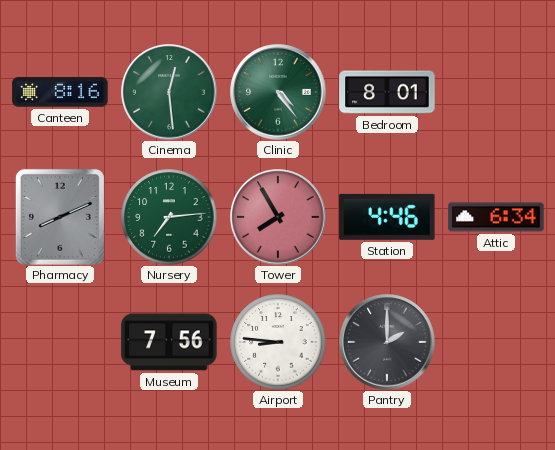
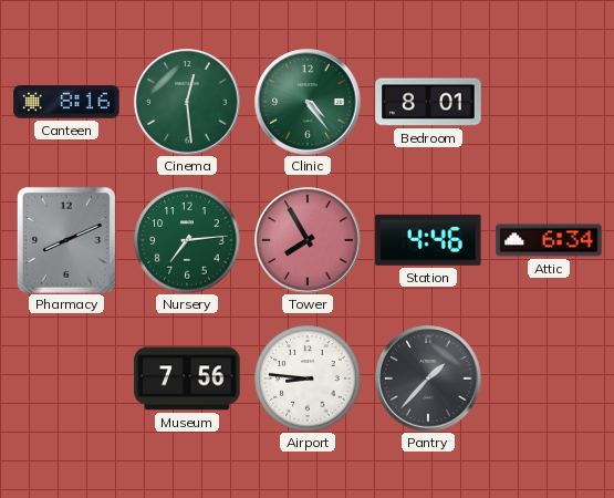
Pantry: 2:00 -> 1:37 (428, 378)
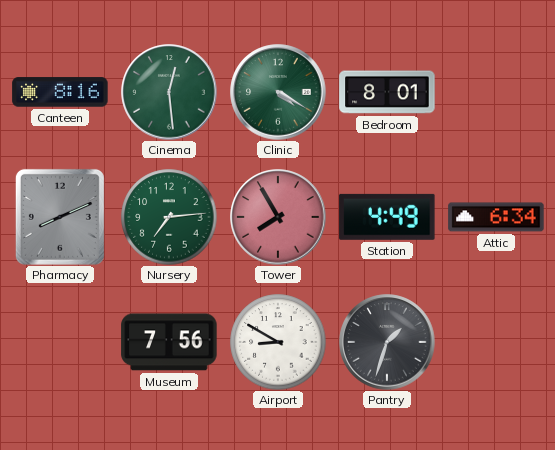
Clinic: 4:24 -> 4:20 (278, 92)
Station: 4:46 -> 4:49 (387, 217)
Airport: 8:46 -> 8:50 (278, 342)
Pantry: 1:37 -> 1:33 (387, 342)
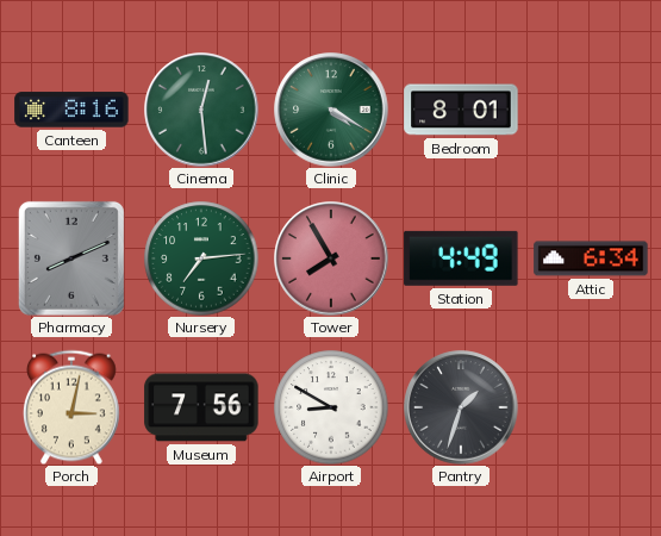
Porch: none -> 3:02 (71, 407)
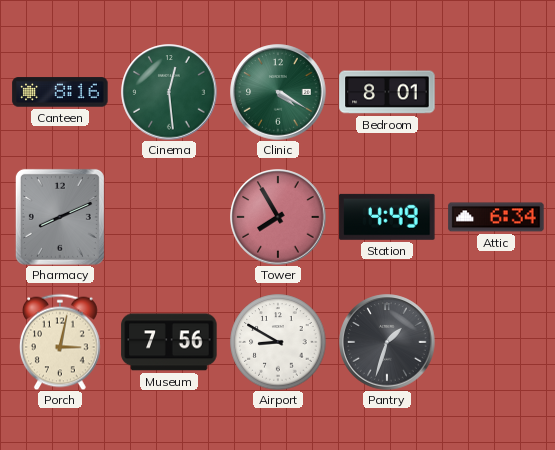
Nursery: 7:14 -> none (201, 258)
